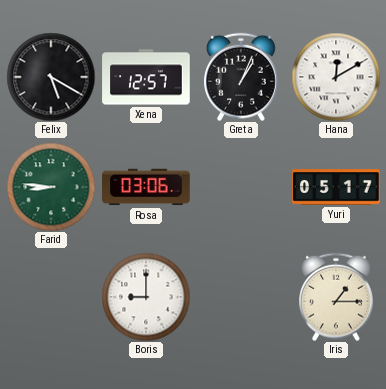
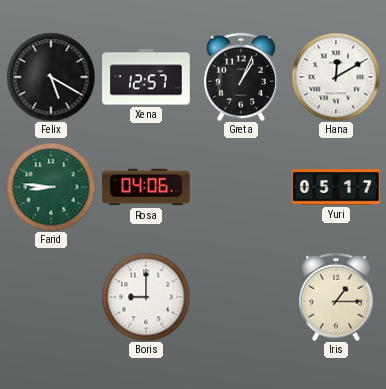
Rosa: 03:06 -> 04:06 (146, 187)
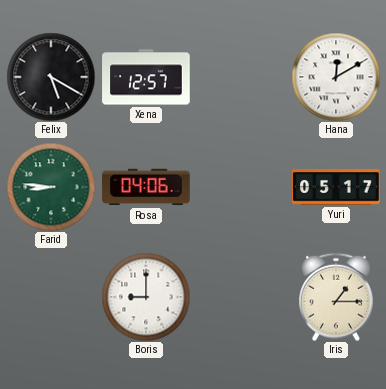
Greta: 1:04 -> none (242, 77)
